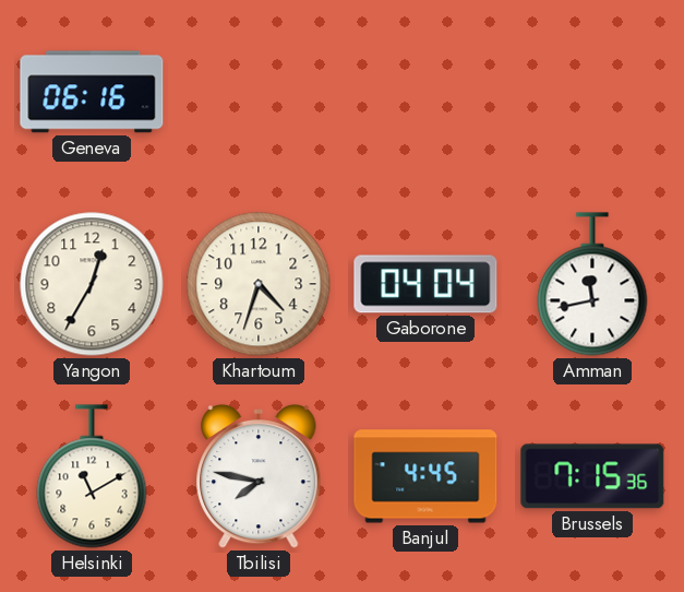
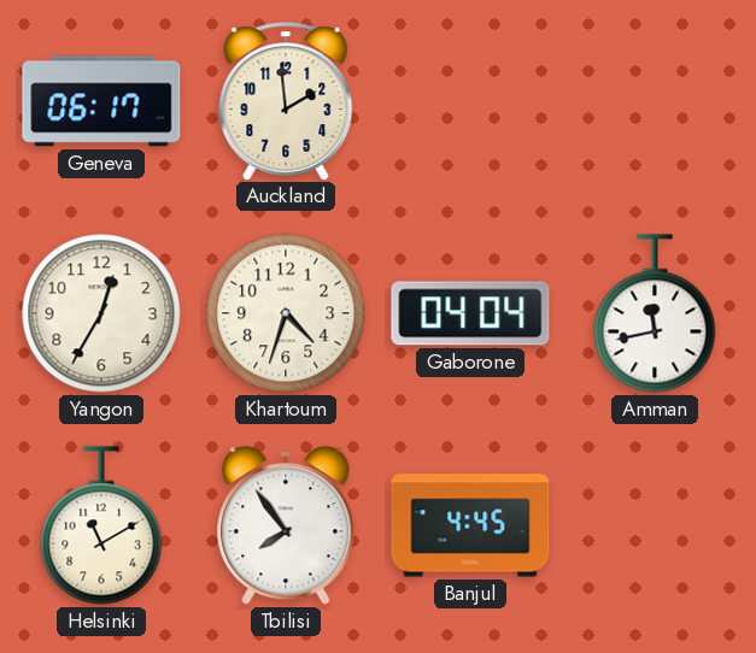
Geneva: 06:16 -> 06:17 (101, 101)
Auckland: none -> 1:59 (286, 101)
Tbilisi: 7:47 -> 7:54 (286, 525)
Brussels: 7:15 -> none (592, 476)
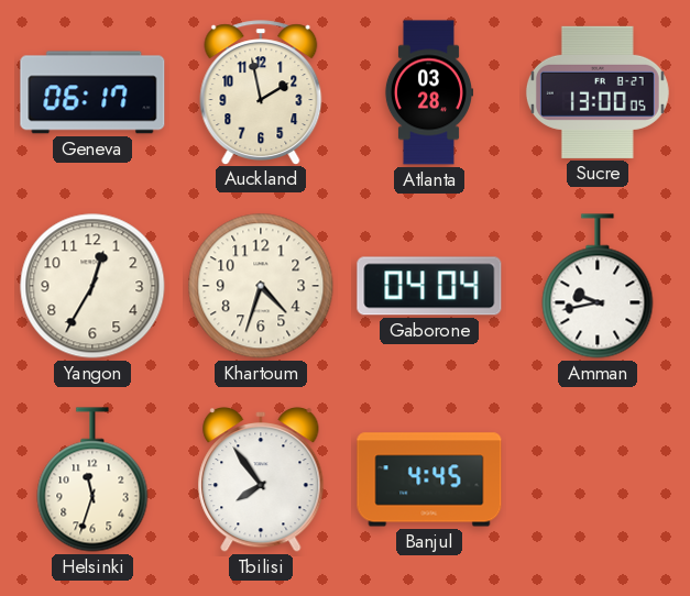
Auckland: 1:59 -> 1:58 (261, 92)
Atlanta: none -> 03:28 (428, 92)
Sucre: none -> 13:00 (598, 92)
Amman: 11:43 -> 9:43 (598, 286)
Helsinki: 11:10 -> 11:33 (92, 479)
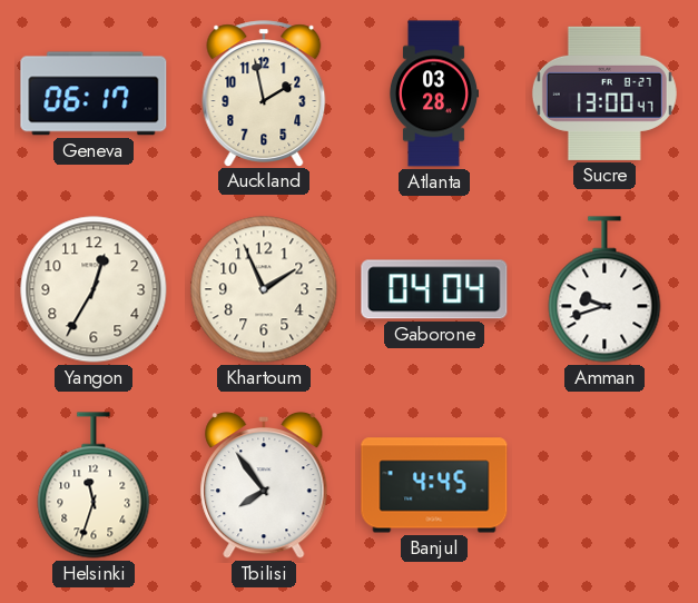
Sucre: 13:00:05 -> 13:00:47 (604, 93)
Khartoum: 4:33 -> 1:56 (264, 289)
Amman: 9:43 -> 9:42 (604, 289)
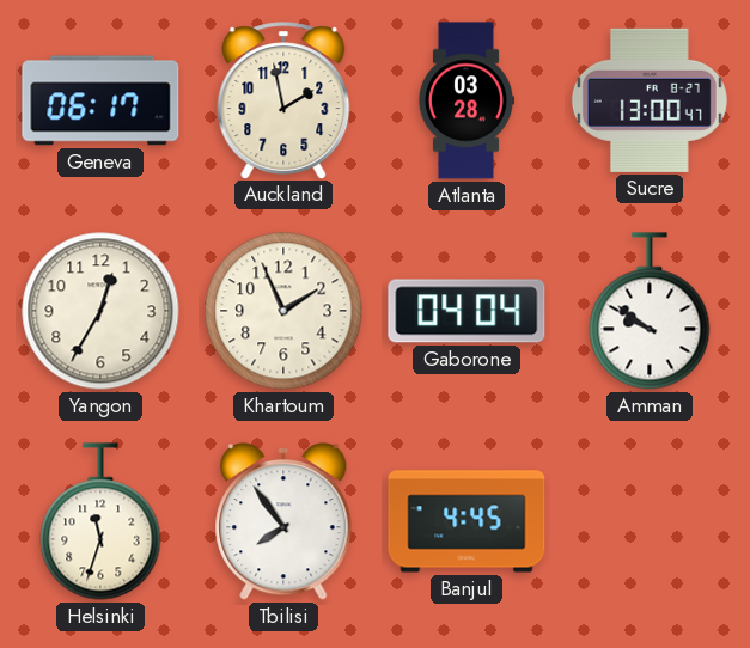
Amman: 9:42 -> 9:51 (650, 311)
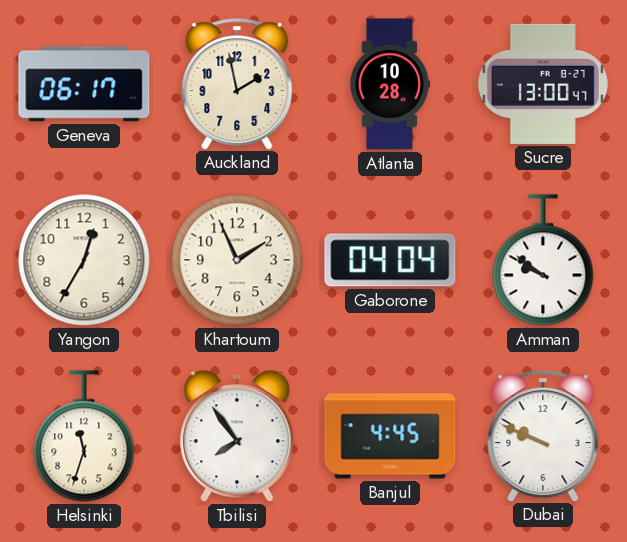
Atlanta: 03:28 -> 10:28 (389, 84)
Dubai: none -> 9:49 (543, 436)
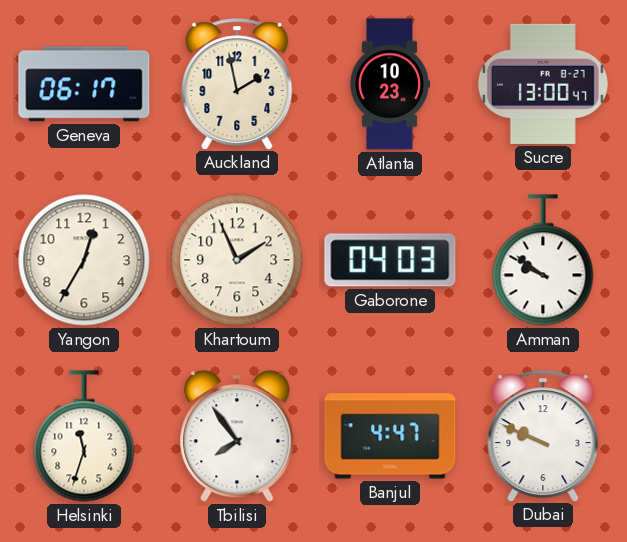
Atlanta: 10:28 -> 10:23 (389, 84)
Gaborone: 04:04 -> 04:03 (390, 260)
Banjul: 4:45 -> 4:47 (390, 436)
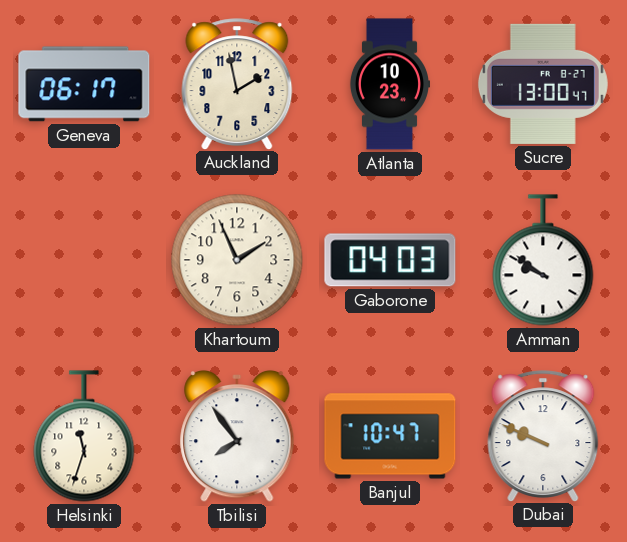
Yangon: 12:35 -> none (84, 260)
Banjul: 4:47 -> 10:47 (390, 436)
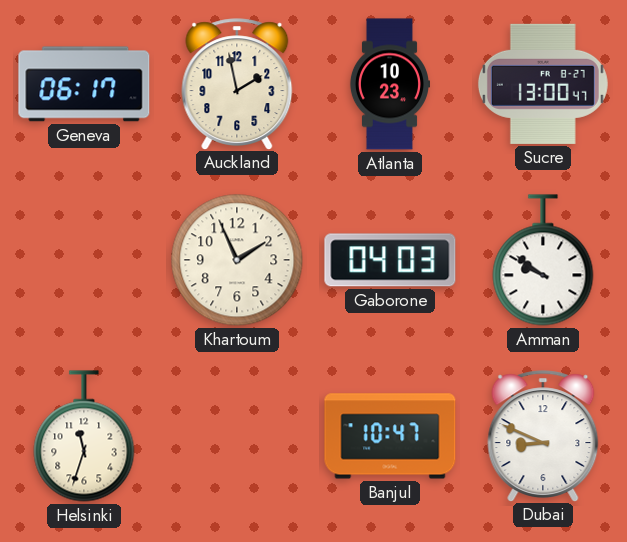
Tbilisi: 7:54 -> none (237, 436)
Dubai: 9:49 -> 8:49 (543, 436)
